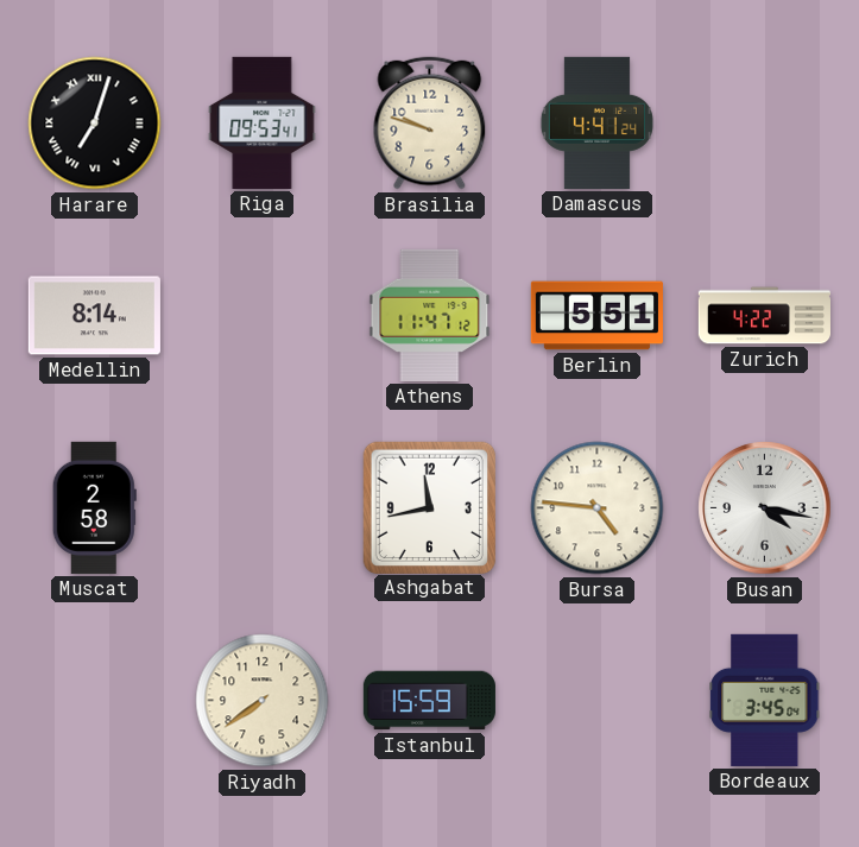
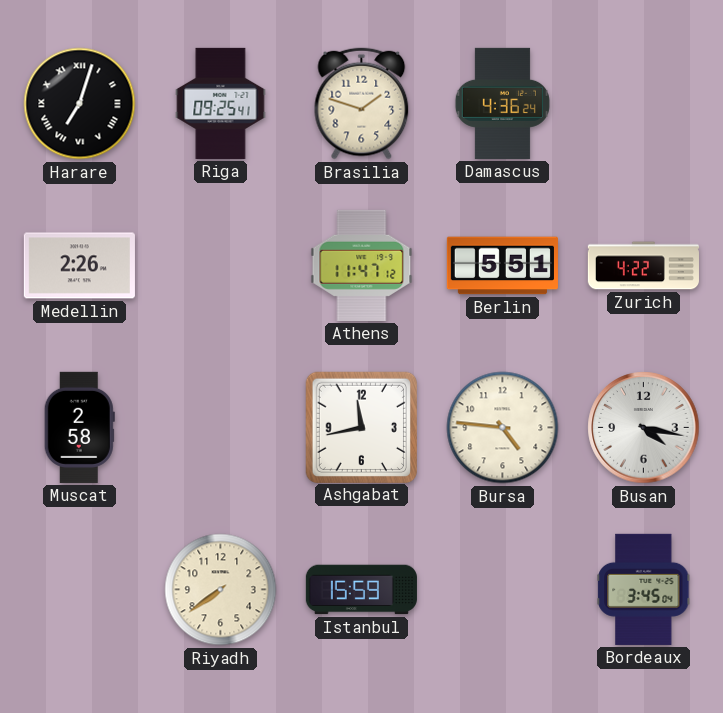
Riga: 09:53 -> 09:25 (221, 103)
Brasilia: 9:48 -> 1:48 (362, 104)
Damascus: 4:41 -> 4:36 (502, 103)
Medellin: 8:14 -> 2:26 (79, 266)
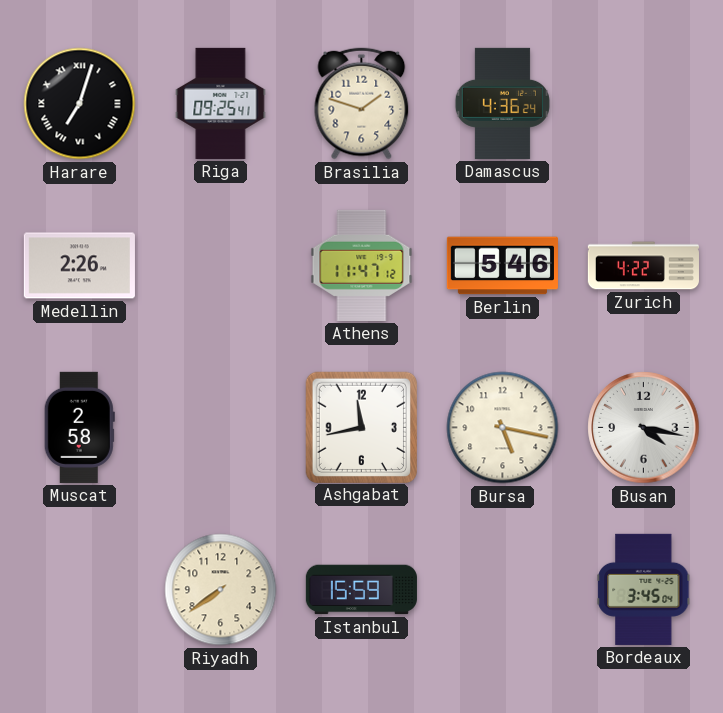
Berlin: 5:51 -> 5:46 (502, 266)
Bursa: 4:46 -> 5:17 (503, 428)
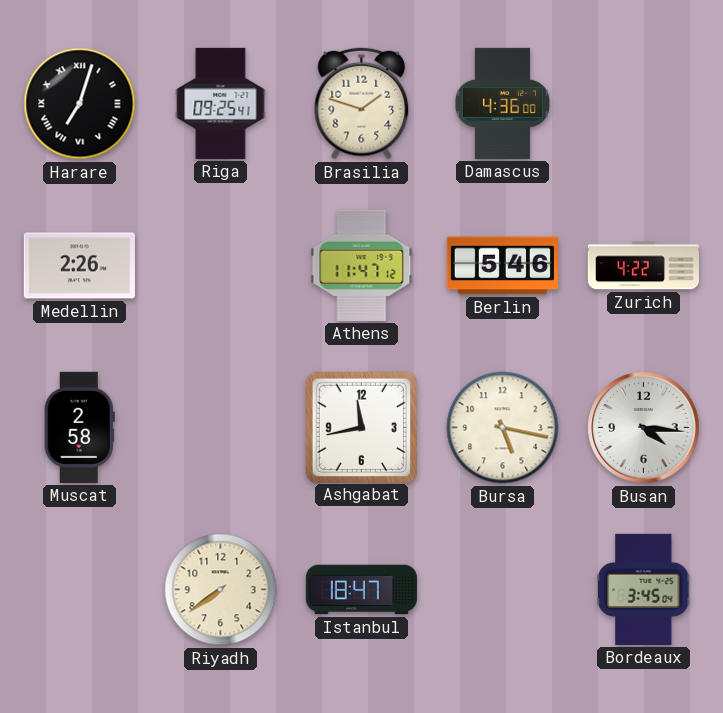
Damascus: 4:36:24 -> 4:36:00 (502, 103)
Busan: 4:17 -> 4:16 (644, 428)
Istanbul: 15:59 -> 18:47 (361, 590)
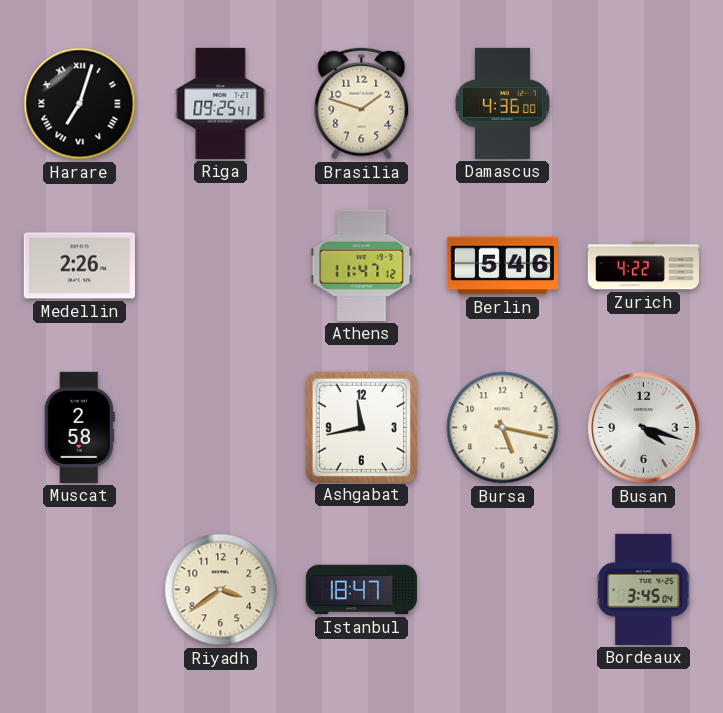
Busan: 4:16 -> 4:18 (644, 428)
Riyadh: 7:39 -> 3:39 (221, 590)
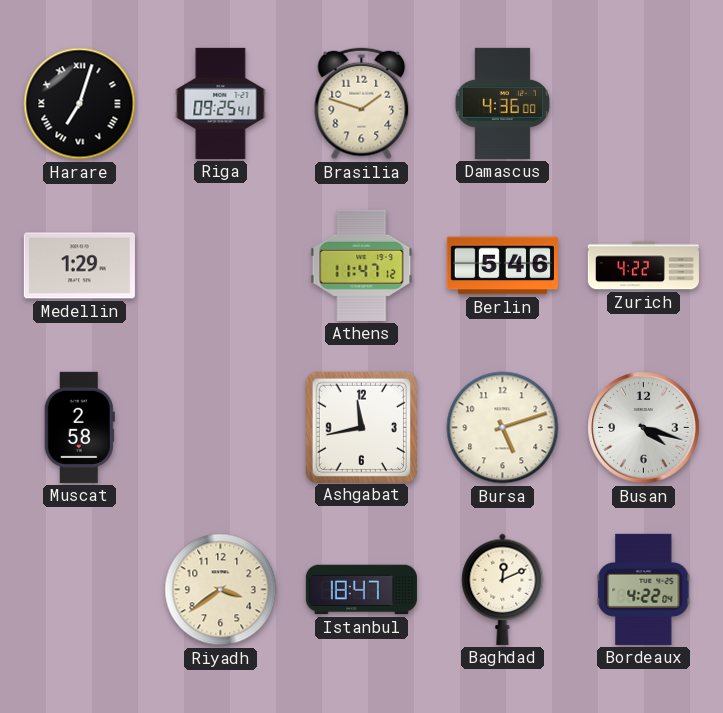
Medellin: 2:26 -> 1:29 (79, 266)
Bursa: 5:17 -> 5:12 (503, 428)
Baghdad: none -> 12:11 (503, 589)
Bordeaux: 3:45 -> 4:22 (644, 589)
